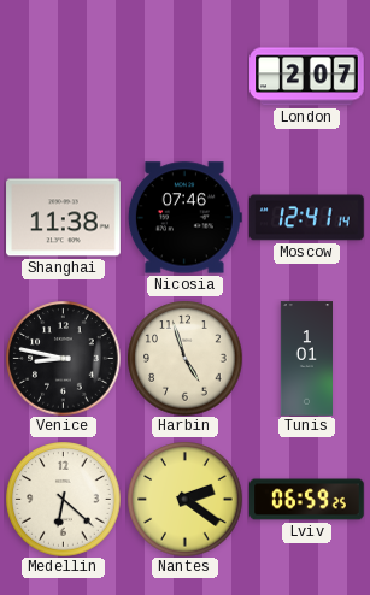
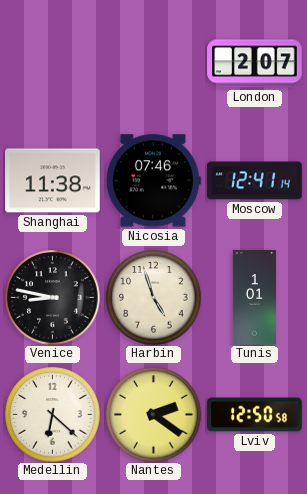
Lviv: 06:59 -> 12:50 (255, 415)
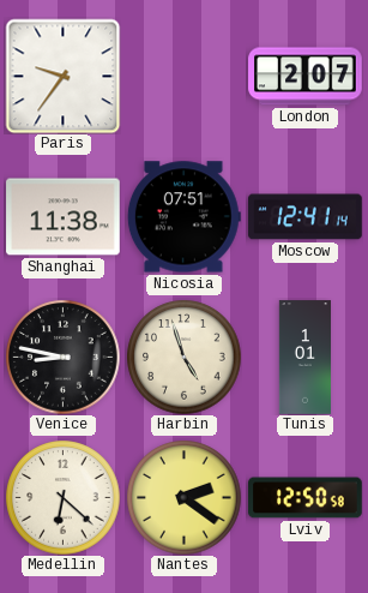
Paris: none -> 9:36 (62, 76)
Nicosia: 07:46 -> 07:51 (183, 217)
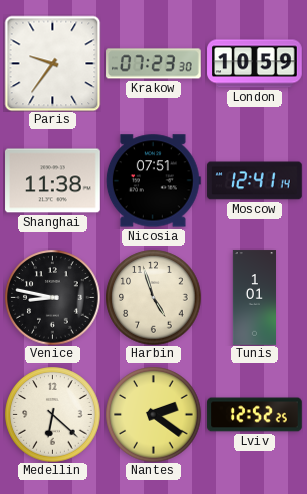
Krakow: none -> 07:23 (154, 64)
London: 2:07 -> 10:59 (255, 64)
Lviv: 12:50 -> 12:52 (255, 415)
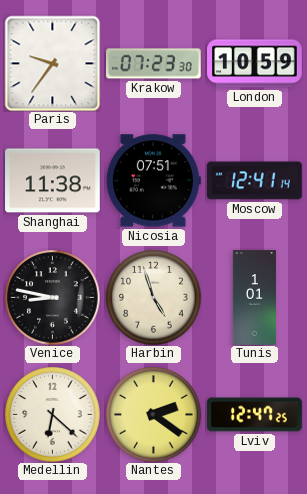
Lviv: 12:52 -> 12:47 (255, 415)
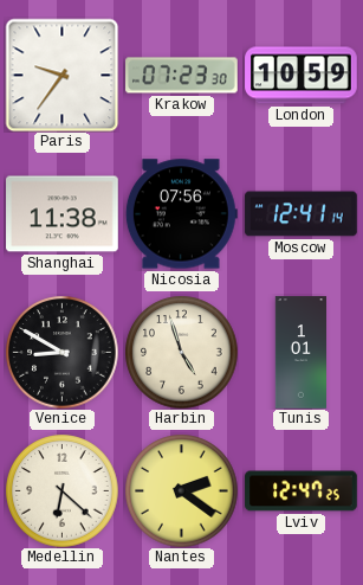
Nicosia: 07:51 -> 07:56 (181, 214)
Venice: 8:47 -> 8:50 (61, 352)
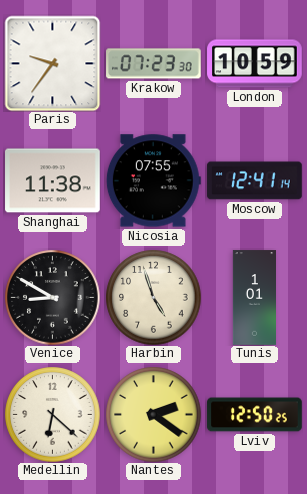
Nicosia: 07:56 -> 07:55 (153, 181)
Lviv: 12:47 -> 12:50 (255, 415)
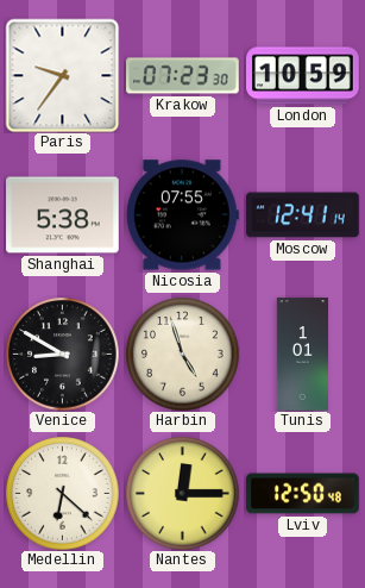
Shanghai: 11:38 -> 5:38 (63, 215)
Nantes: 2:21 -> 12:15 (182, 493)
Lviv: 12:50:25 -> 12:50:48 (303, 494)
